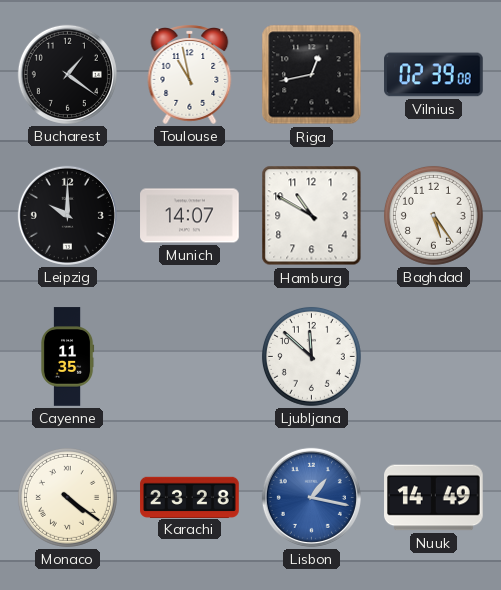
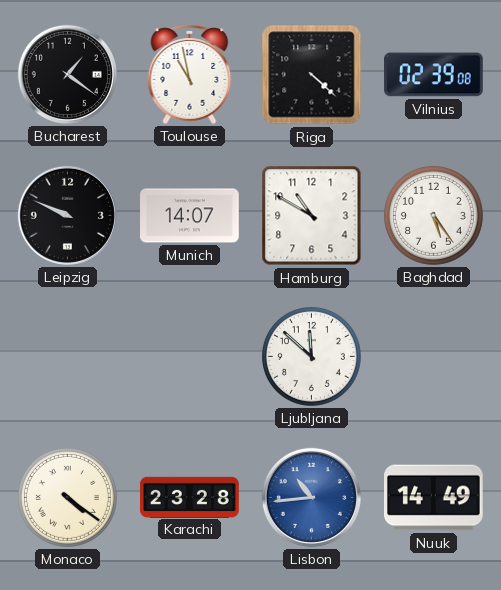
Riga: 12:43 -> 4:22 (312, 75)
Leipzig: 10:00 -> 9:49 (67, 215)
Cayenne: 11:35 -> none (67, 357)
Lisbon: 1:17 -> 10:44 (311, 497)
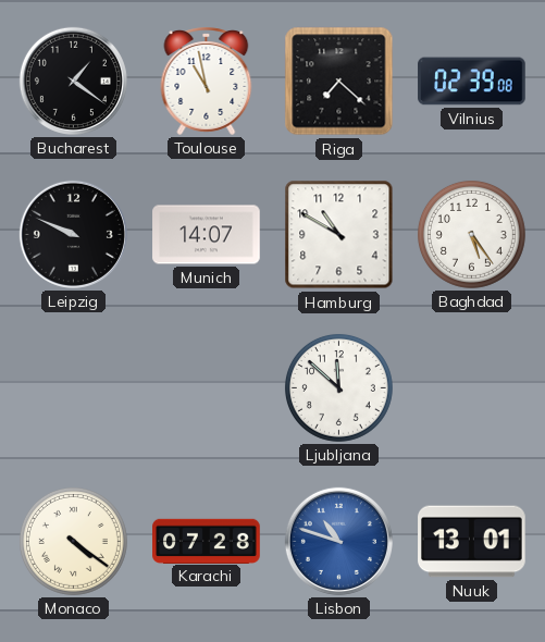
Riga: 4:22 -> 7:22 (339, 82)
Karachi: 23:28 -> 07:28 (207, 541)
Lisbon: 10:44 -> 10:48 (338, 541)
Nuuk: 14:49 -> 13:01 (472, 542)
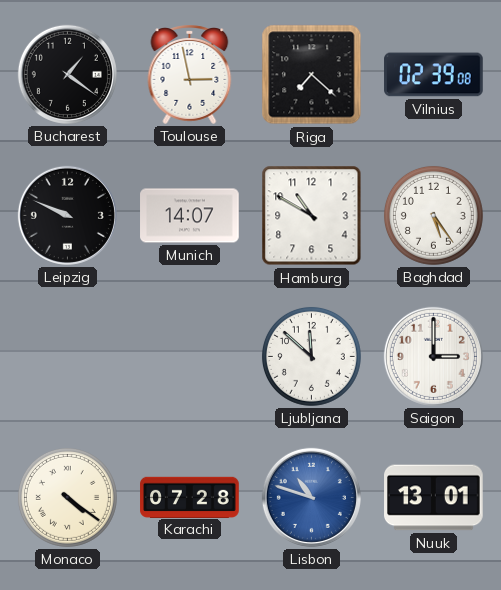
Toulouse: 10:58 -> 2:58 (190, 74)
Saigon: none -> 3:00 (433, 356)
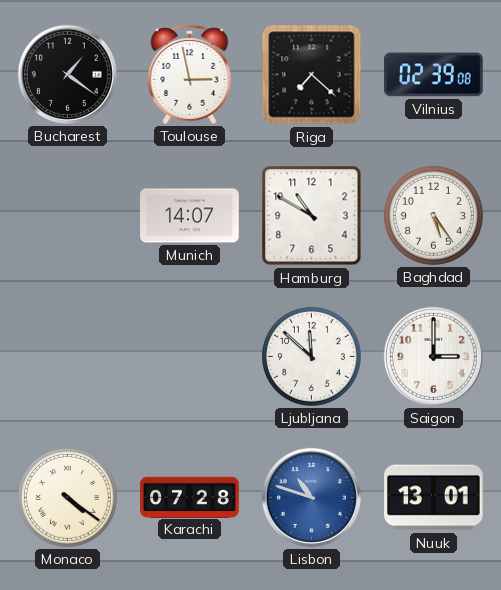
Leipzig: 9:49 -> none (67, 215)
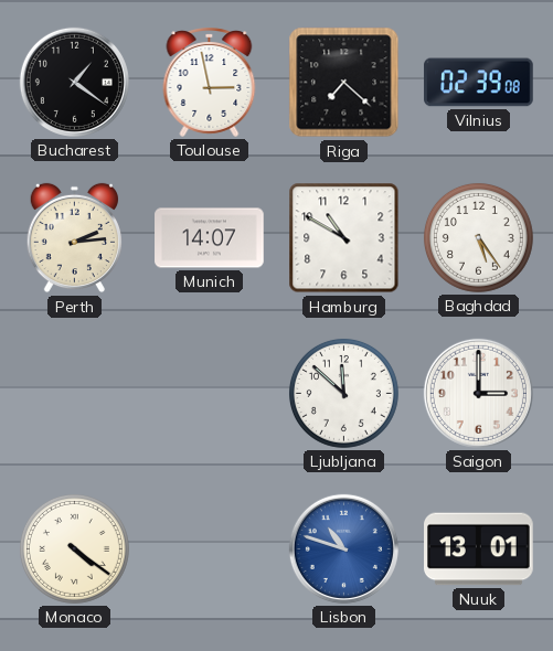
Perth: none -> 2:14 (74, 238)
Karachi: 07:28 -> none (190, 497)
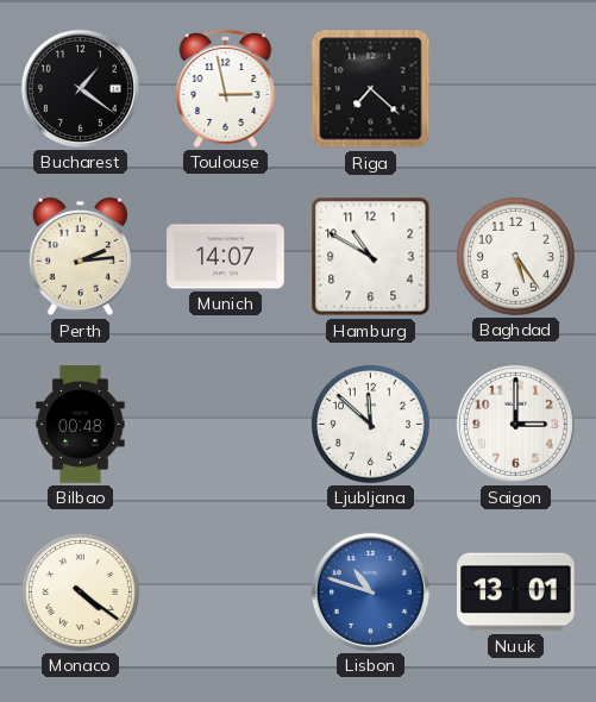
Vilnius: 02:39 -> none (479, 83)
Bilbao: none -> 00:48 (81, 425)
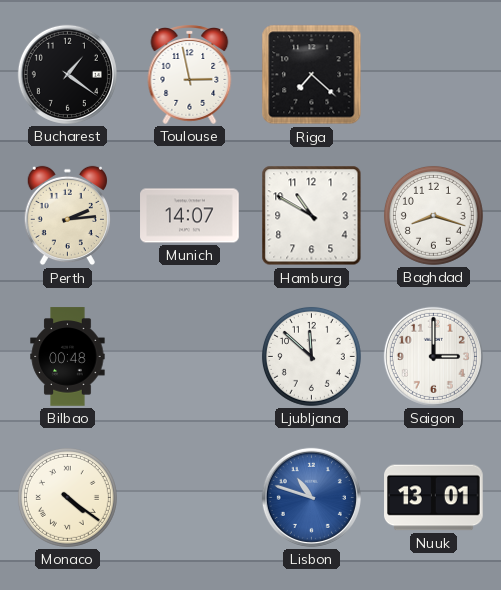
Baghdad: 5:24 -> 8:18 (433, 215)
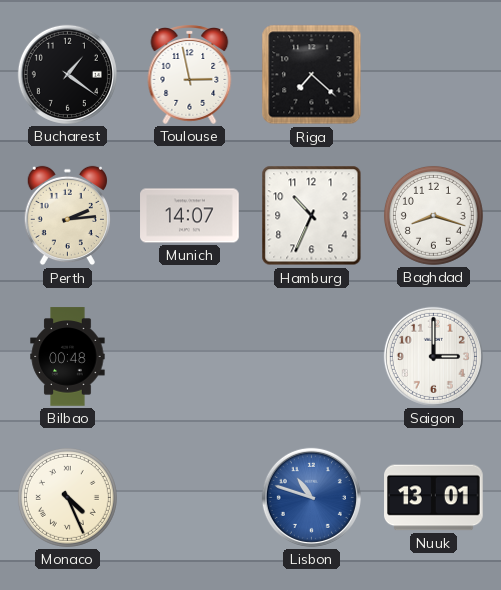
Hamburg: 10:50 -> 10:34 (312, 216)
Ljubljana: 11:52 -> none (311, 356)
Monaco: 4:21 -> 4:26 (67, 497)
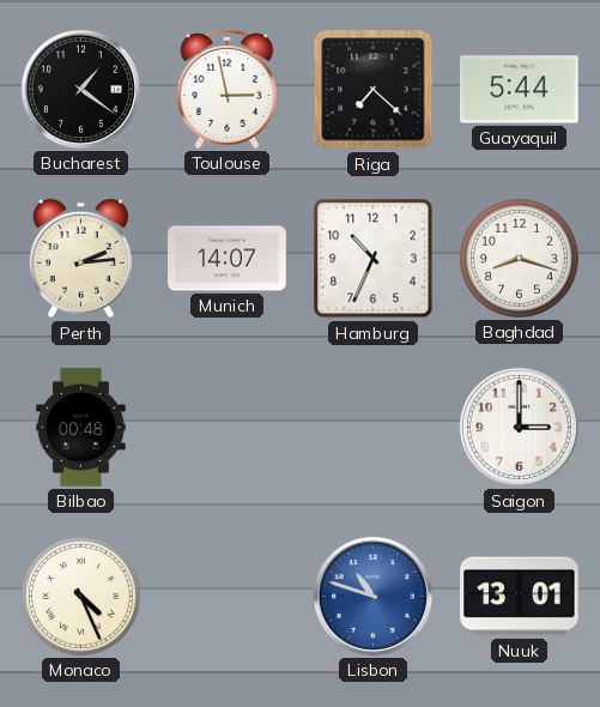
Guayaquil: none -> 5:44 (520, 90)
